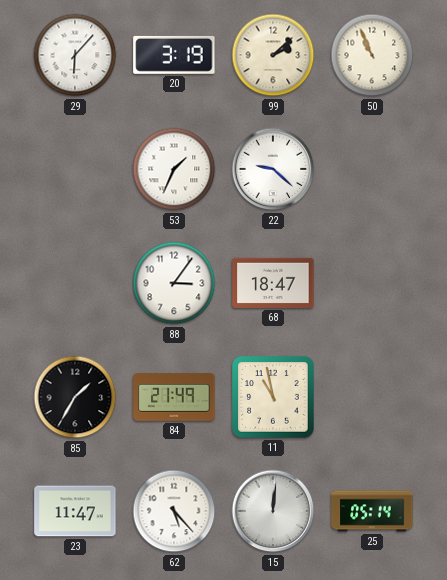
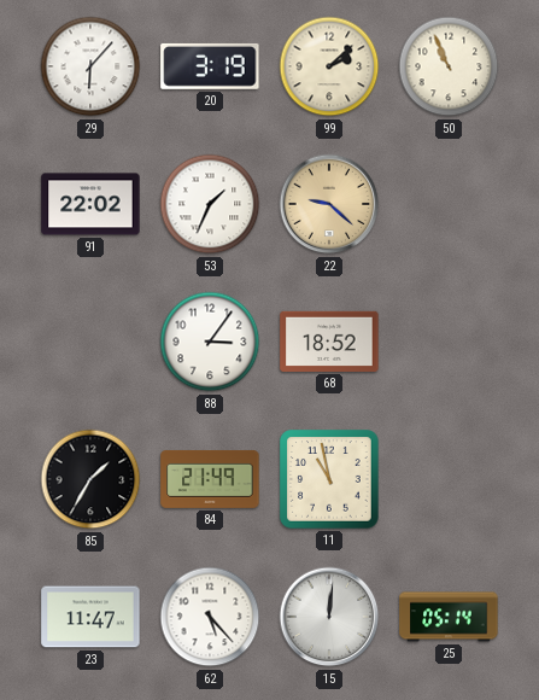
91: none -> 22:02 (90, 204)
22 dial: white -> champagne (329, 204)
68: 18:47 -> 18:52 (329, 342)
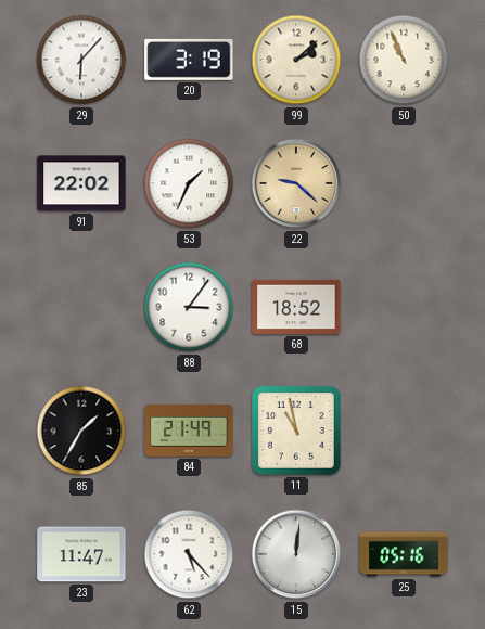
25: 05:14 -> 05:16 (404, 554)
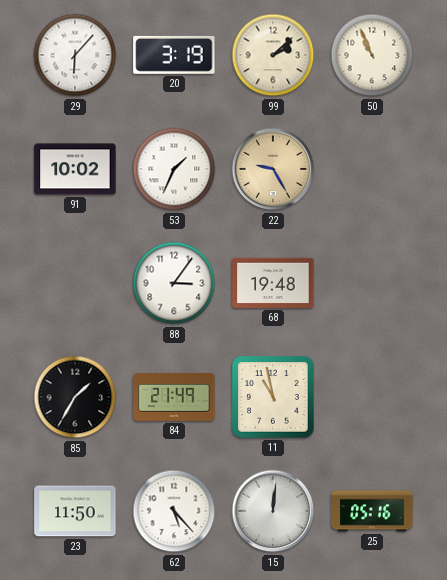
91: 22:02 -> 10:02 (75, 169)
22: 9:22 -> 9:25 (273, 169)
68: 18:52 -> 19:48 (273, 283)
23: 11:47 -> 11:50 (75, 511)
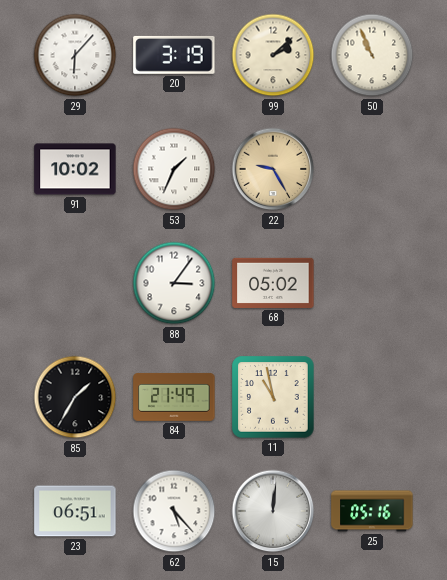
68: 19:48 -> 05:02 (273, 283)
23: 11:50 -> 06:51 (75, 511)
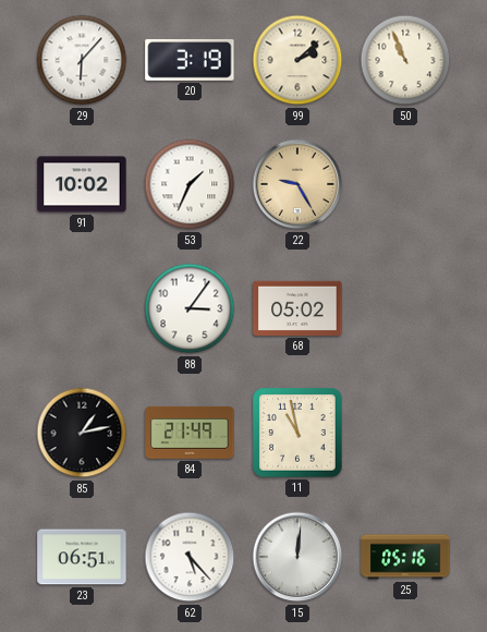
85: 1:35 -> 1:13 (82, 433)
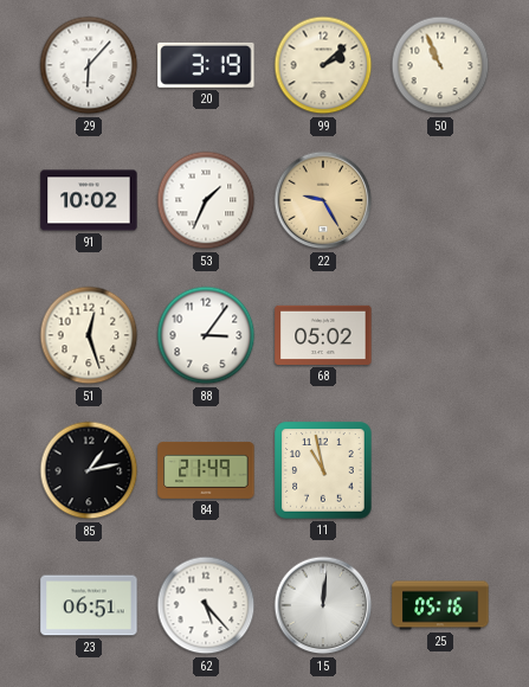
51: none -> 12:27 (89, 335)
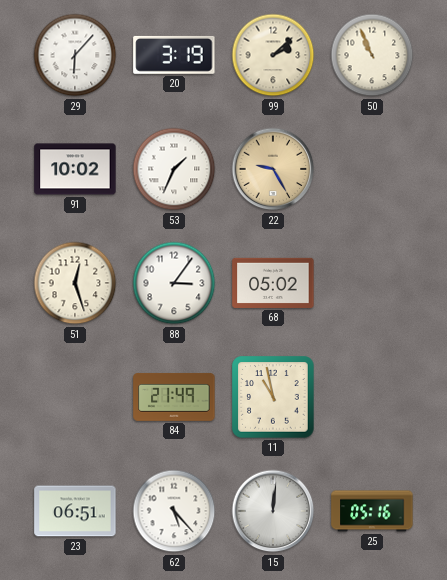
85: 1:13 -> none (89, 470)
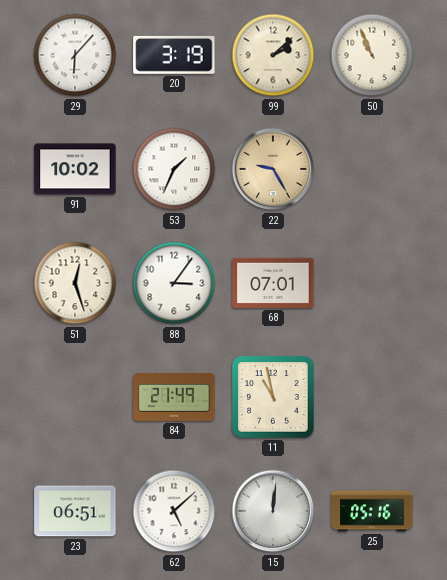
68: 05:02 -> 07:01 (273, 283)
62: 5:23 -> 5:08 (174, 511)
